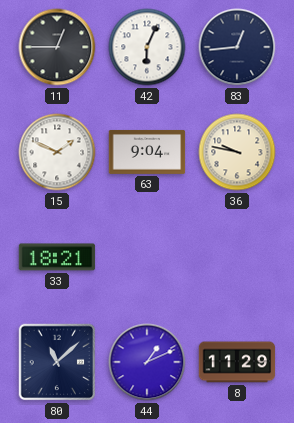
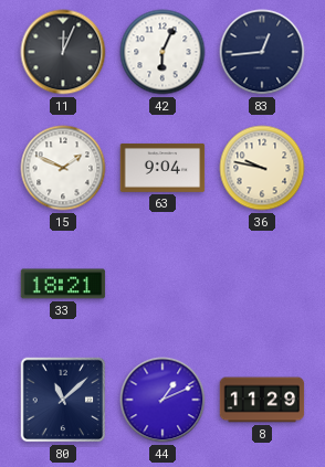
11: 12:45 -> 12:04 (63, 52)
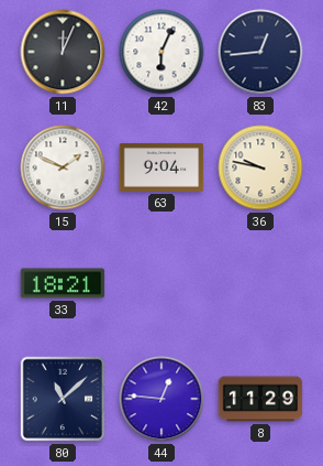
44: 1:11 -> 12:46 (161, 399)
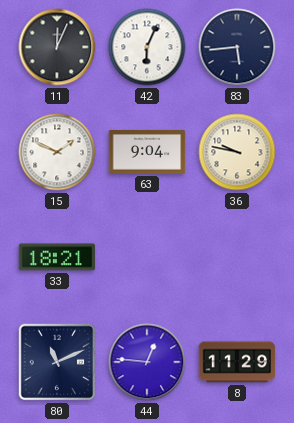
83: 12:44 -> 5:44 (237, 47)
80: 11:08 -> 11:11 (57, 362)
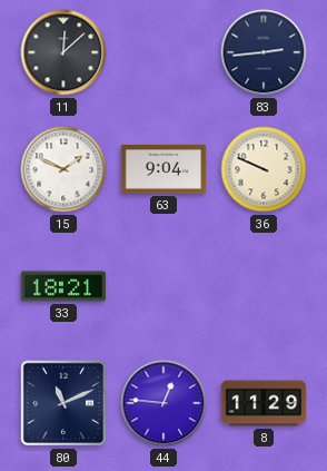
11: 12:04 -> 12:08 (63, 52)
42: 6:04 -> none (147, 47)
83: 5:44 -> 2:44 (264, 52)
36: 9:47 -> 9:49 (264, 169)
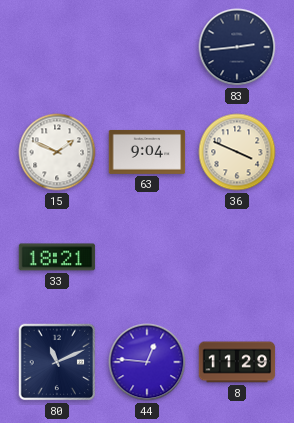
11: 12:08 -> none (63, 52)
36: 9:49 -> 3:49 (237, 152)
